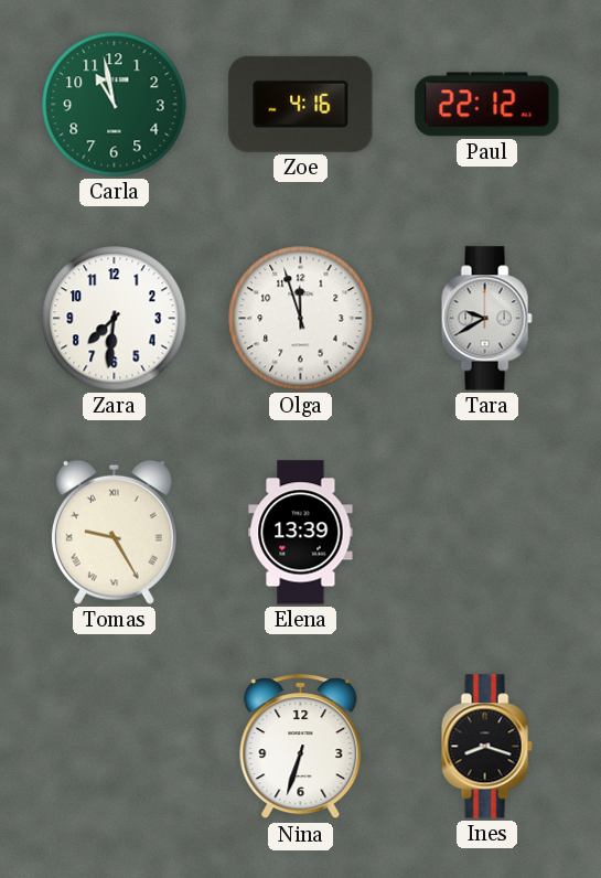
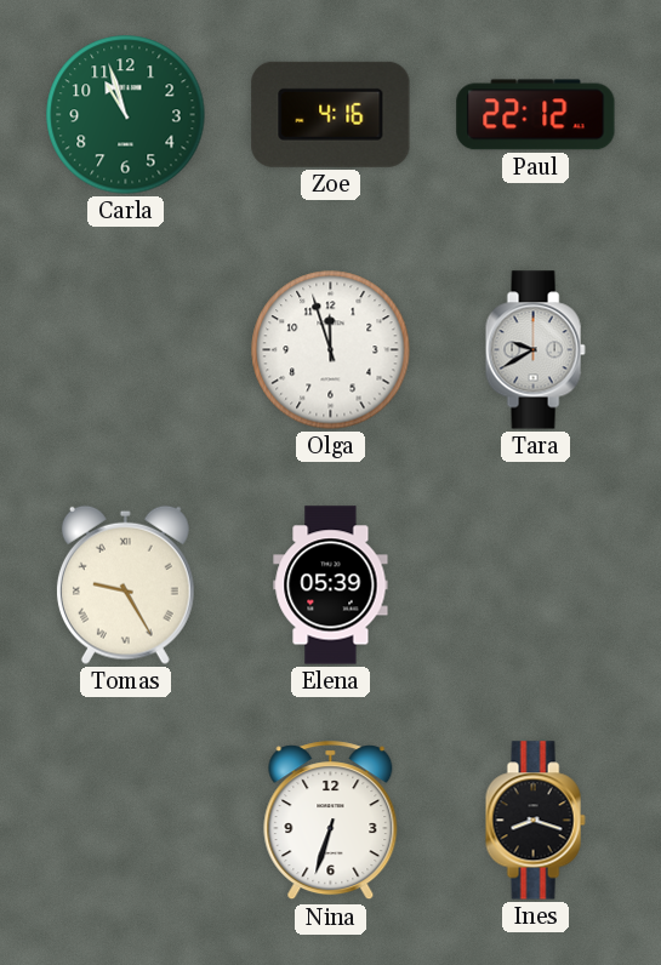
Carla: 10:58 -> 10:57 (126, 115)
Zara: 7:31 -> none (115, 319)
Elena: 13:39 -> 05:39 (331, 586)
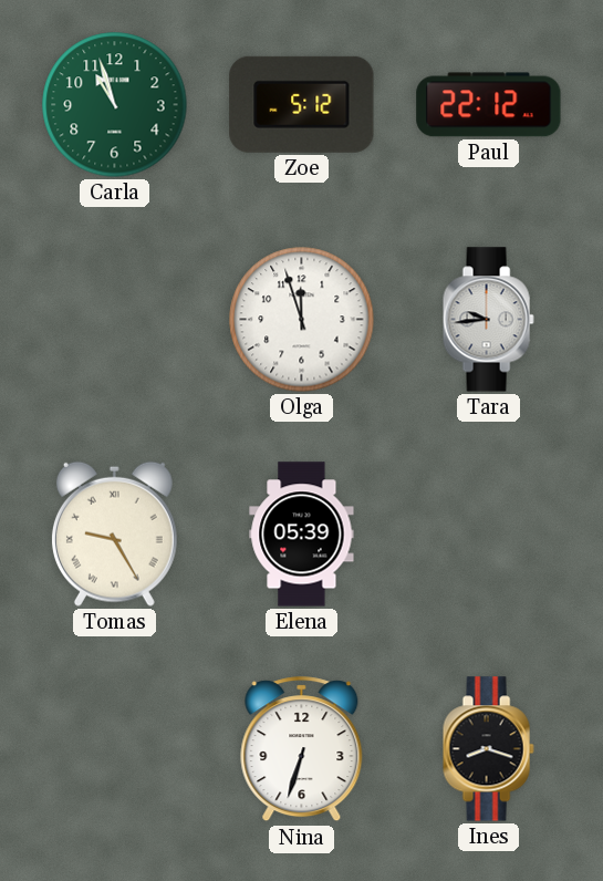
Zoe: 4:16 -> 5:12 (302, 104)
Tara: 9:40 -> 9:44 (488, 320)
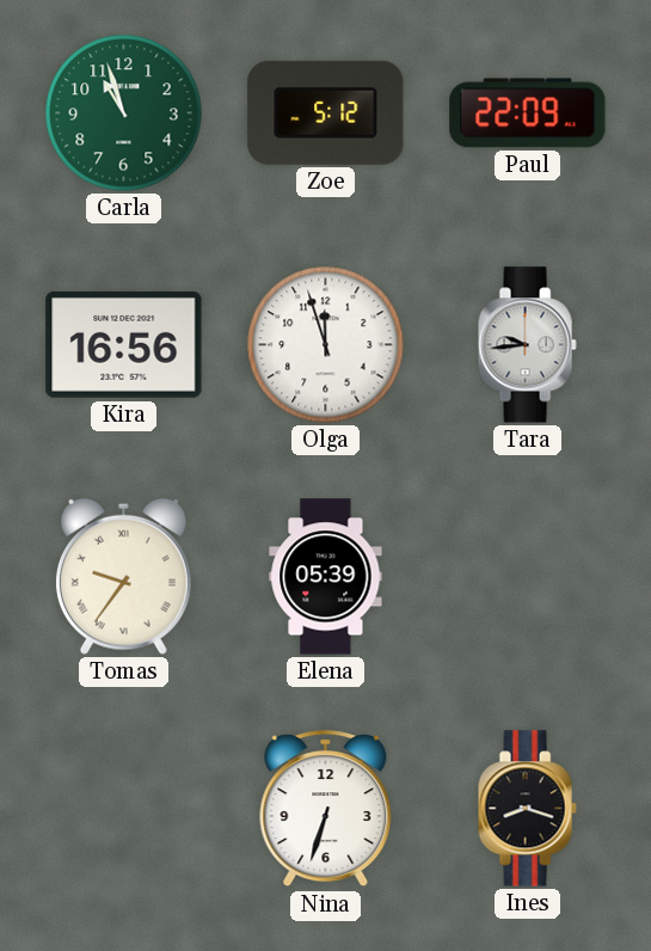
Paul: 22:12 -> 22:09 (528, 113)
Kira: none -> 16:56 (124, 344)
Tomas: 9:25 -> 9:36 (123, 576)
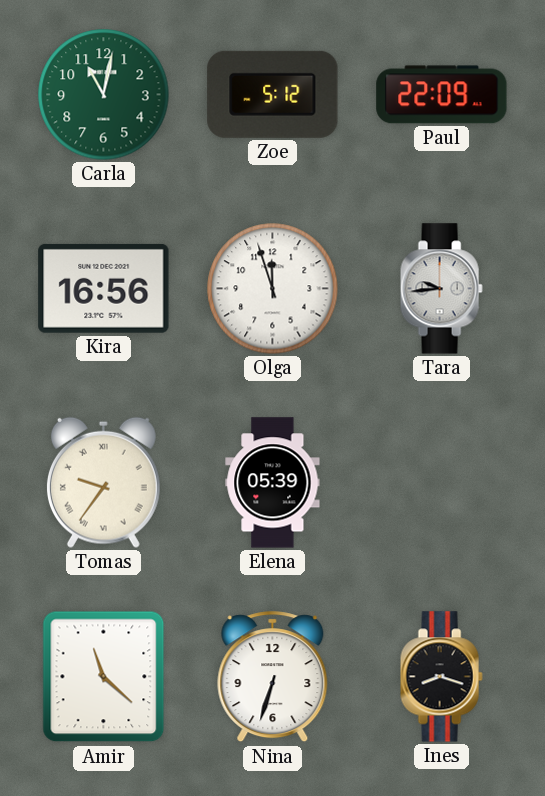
Carla: 10:57 -> 11:02 (104, 95)
Amir: none -> 11:22 (104, 677)
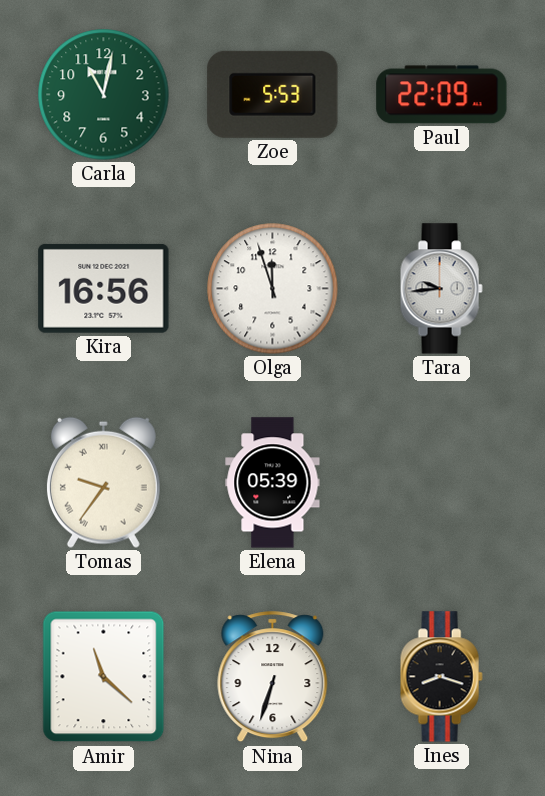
Zoe: 5:12 -> 5:53 (273, 94)
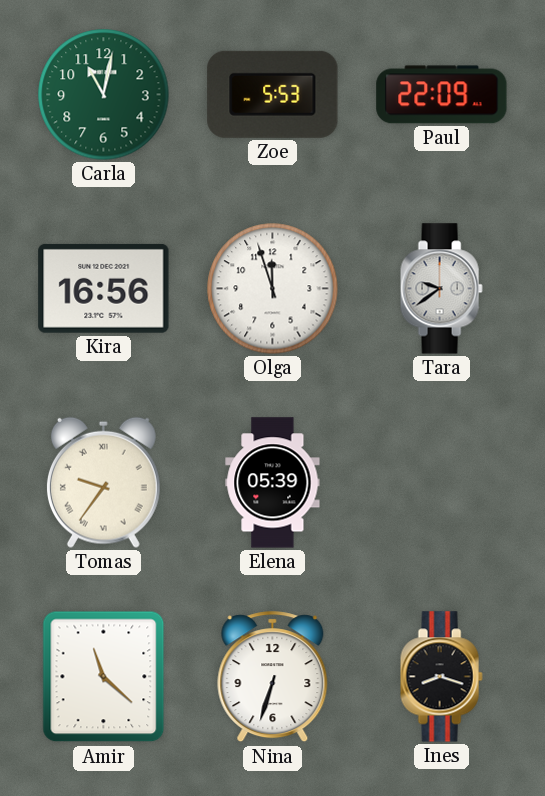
Tara: 9:44 -> 9:39 (441, 289)
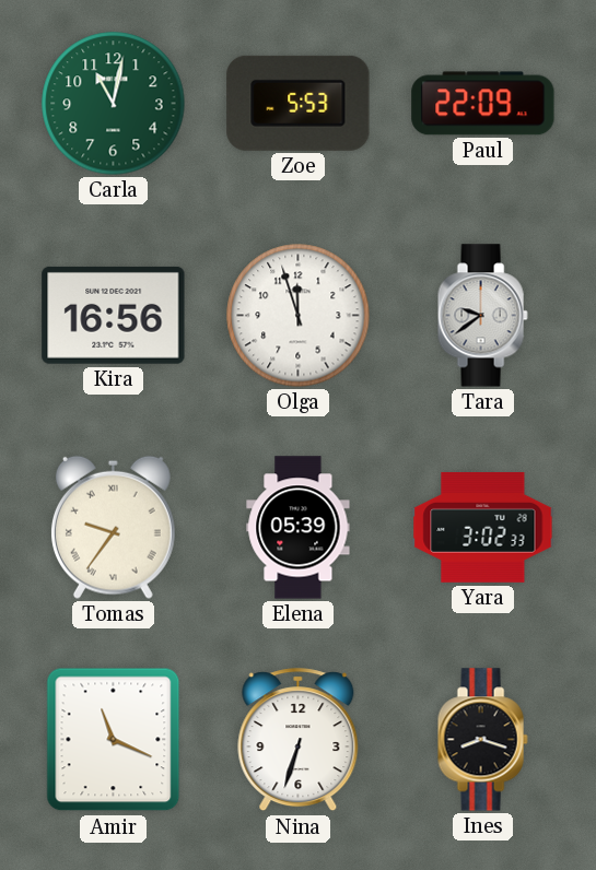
Yara: none -> 3:02 (483, 527)
Amir: 11:22 -> 11:19 (114, 740)
